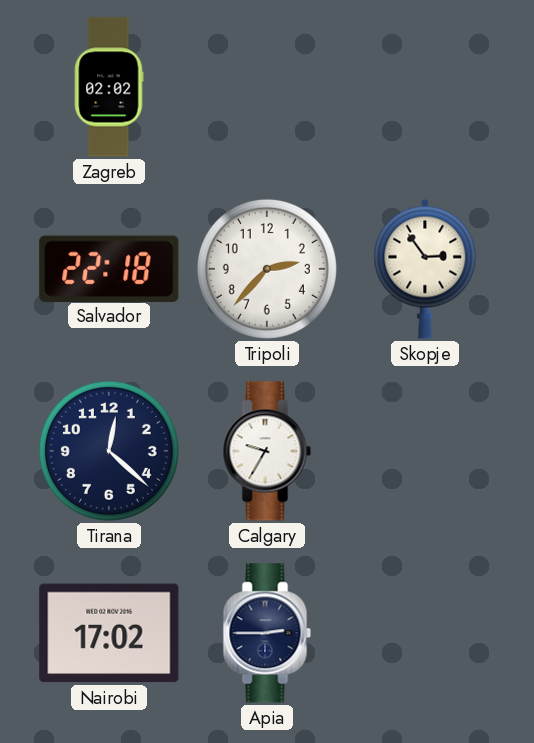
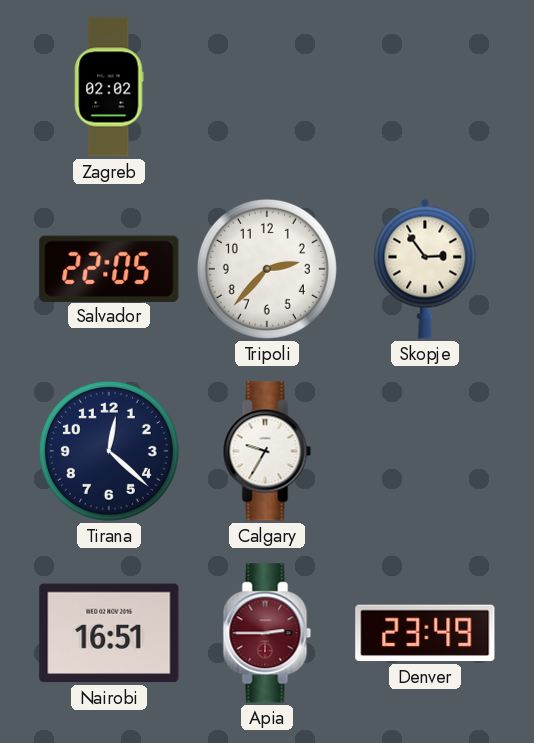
Salvador: 22:18 -> 22:05 (109, 268)
Nairobi: 17:02 -> 16:51 (109, 633)
Apia dial: navy -> burgundy (267, 633)
Denver: none -> 23:49 (425, 633)
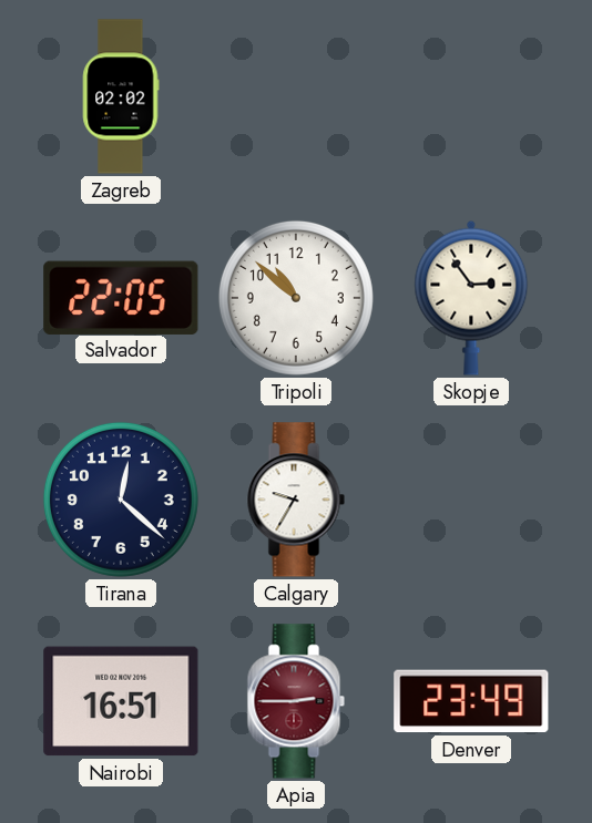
Tripoli: 2:37 -> 10:52 (296, 298)
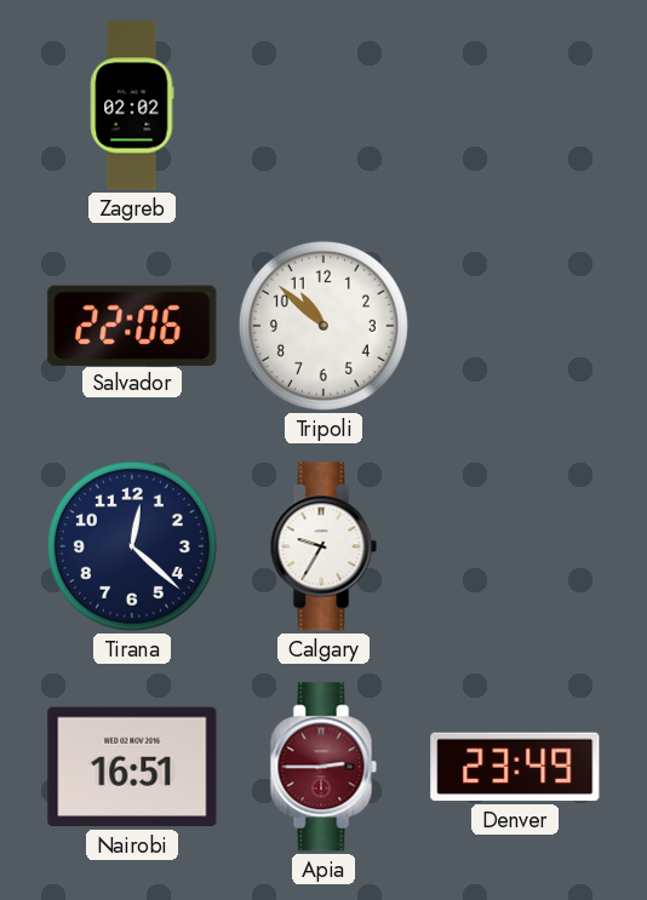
Salvador: 22:05 -> 22:06 (132, 325)
Skopje: 2:54 -> none (471, 298)
